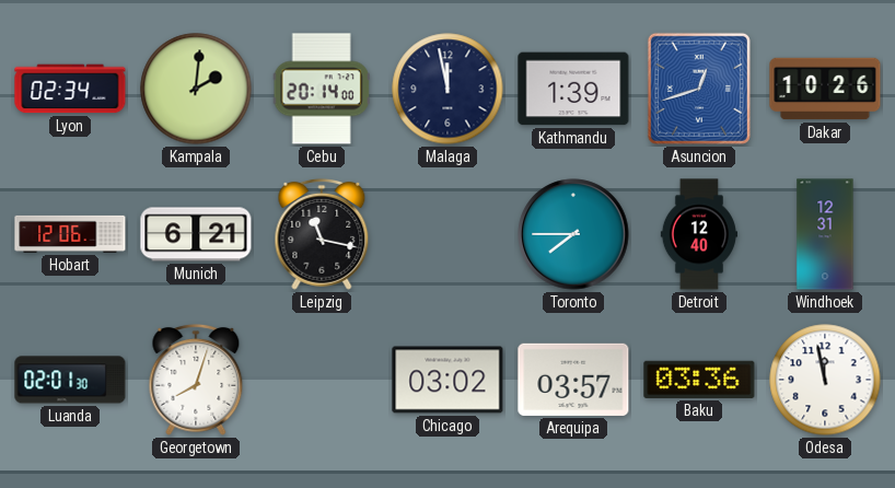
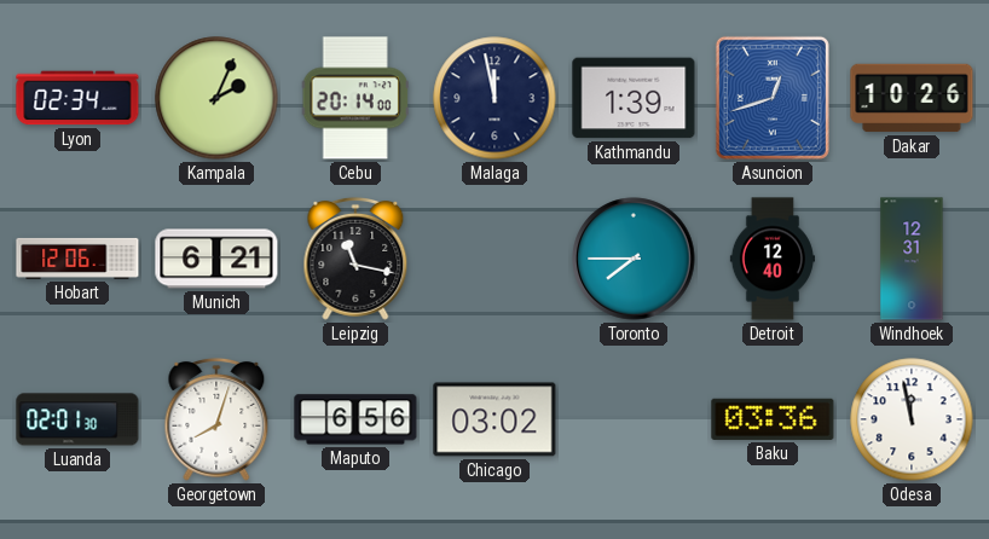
Kampala: 2:01 -> 2:04 (216, 98)
Maputo: none -> 6:56 (355, 419)
Arequipa: 03:57 -> none (573, 380)
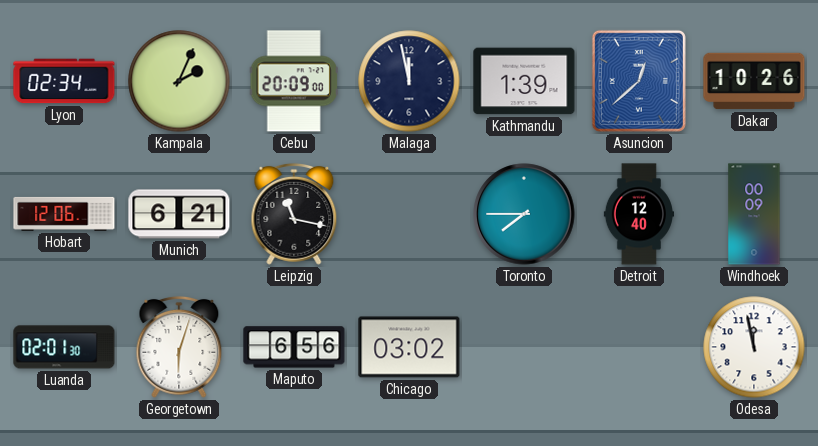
Cebu: 20:14 -> 20:09 (294, 81)
Asuncion: 12:42 -> 12:38 (639, 81)
Windhoek: 12:31 -> 00:09 (754, 214)
Georgetown: 8:03 -> 6:03 (179, 347)
Baku: 03:36 -> none (773, 419)
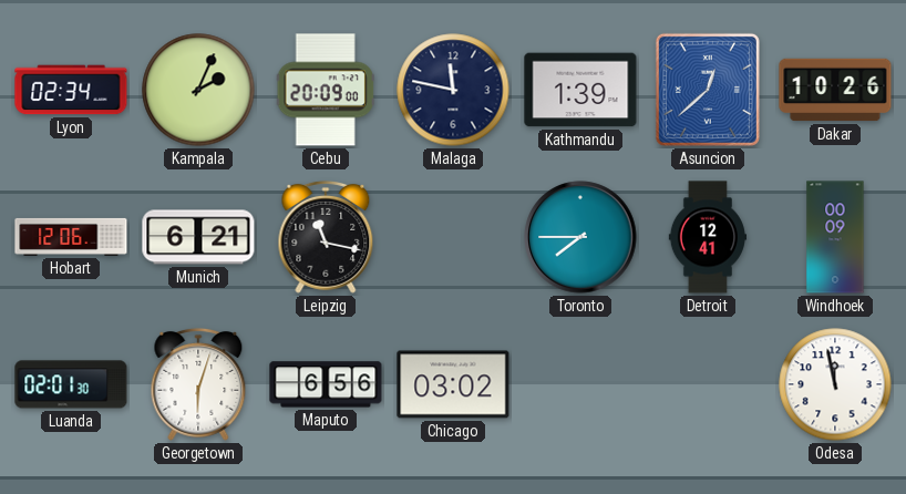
Malaga: 11:58 -> 11:47 (453, 90)
Detroit: 12:40 -> 12:41 (707, 237)
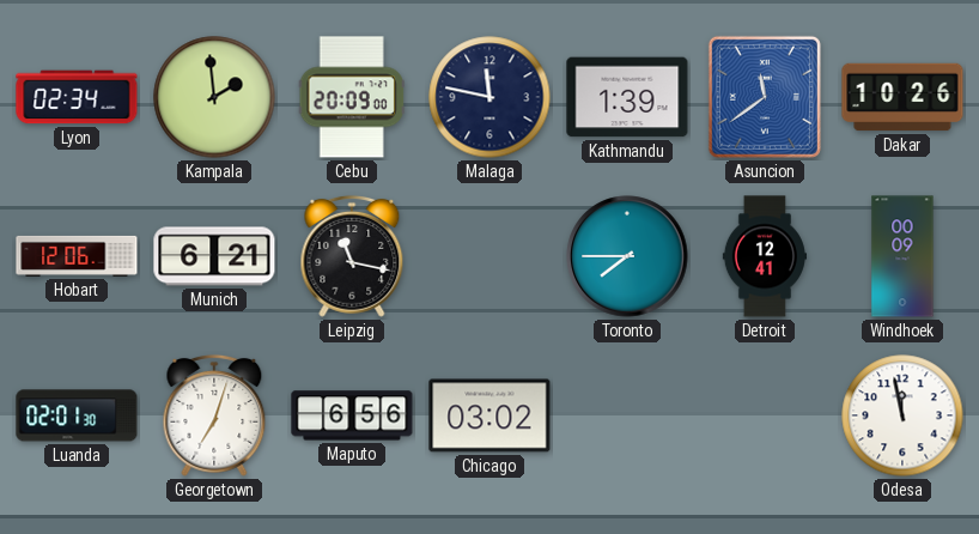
Kampala: 2:04 -> 1:59 (214, 97)
Asuncion: 12:38 -> 11:39 (765, 97)
Georgetown: 6:03 -> 7:03 (214, 415)
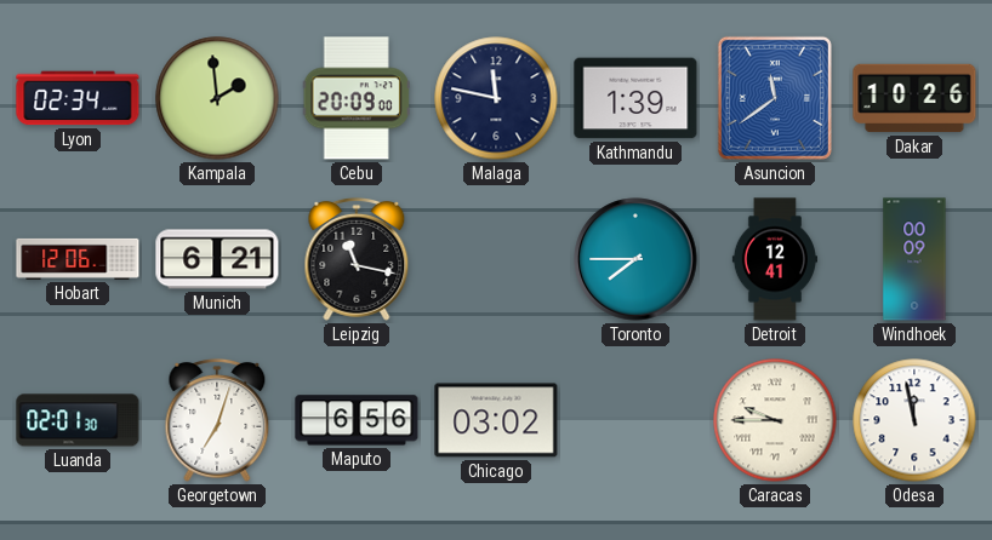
Caracas: none -> 9:45 (775, 420)
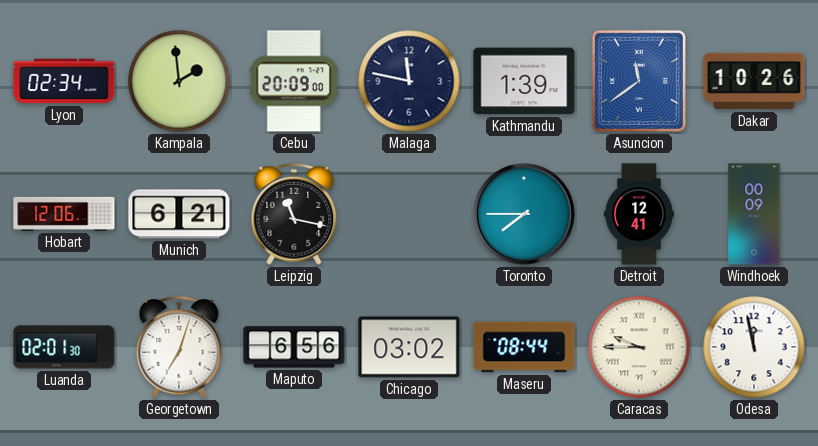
Maseru: none -> 08:44 (524, 347)
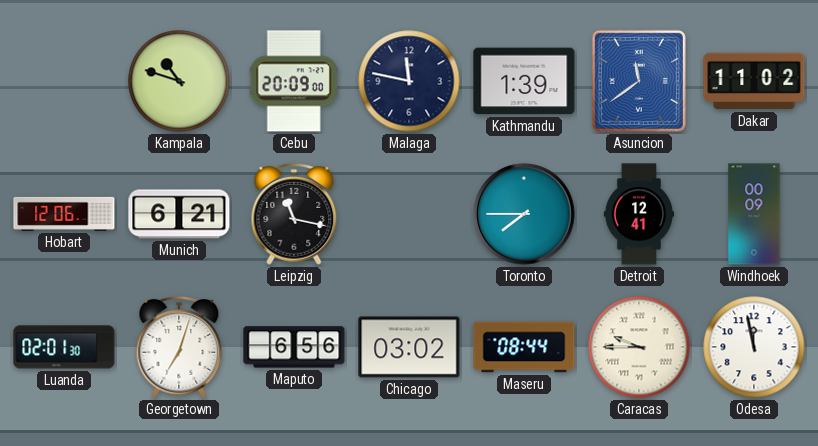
Lyon: 02:34 -> none (64, 81)
Kampala: 1:59 -> 10:48 (179, 81)
Dakar: 10:26 -> 11:02 (754, 81)
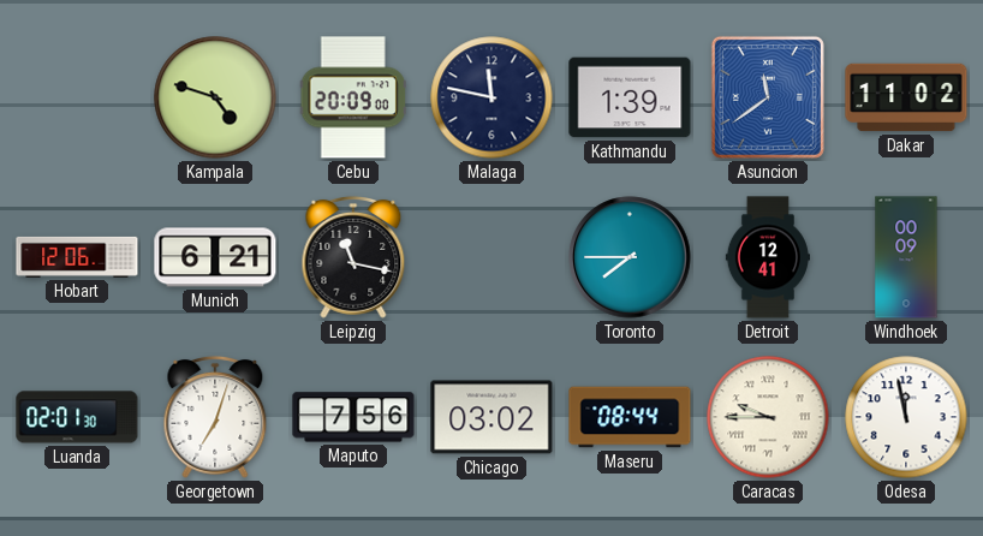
Kampala: 10:48 -> 4:48 (215, 97)
Maputo: 6:56 -> 7:56 (353, 417)
